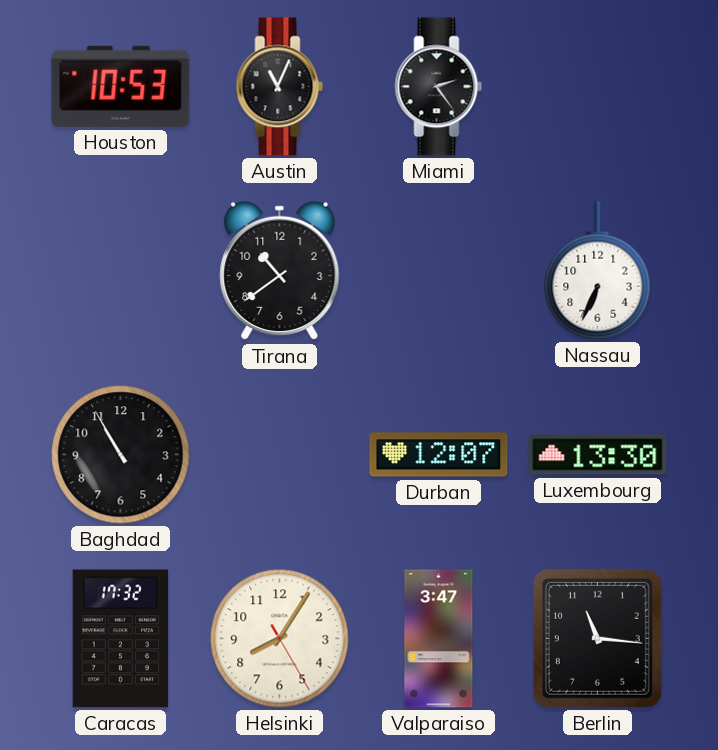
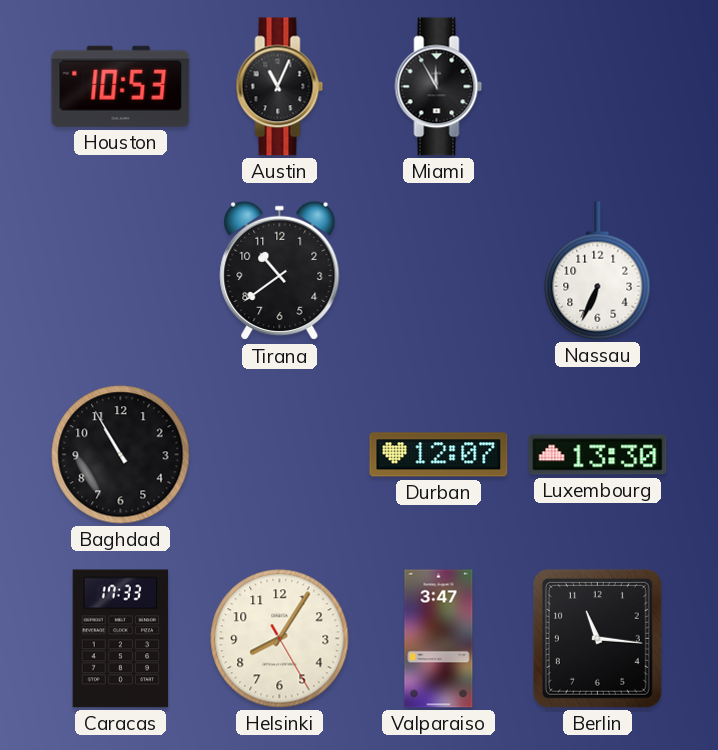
Miami: 2:24 -> 11:55 (439, 87)
Caracas: 17:32 -> 17:33 (121, 639)
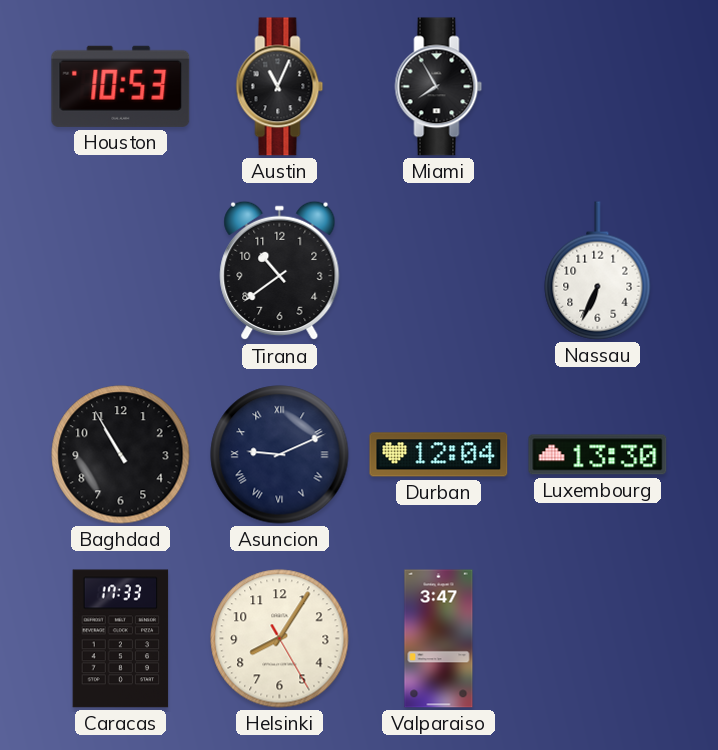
Miami: 11:55 -> 7:55 (439, 87)
Asuncion: none -> 9:11 (280, 455)
Durban: 12:07 -> 12:04 (439, 455)
Berlin: 11:16 -> none (597, 638)
